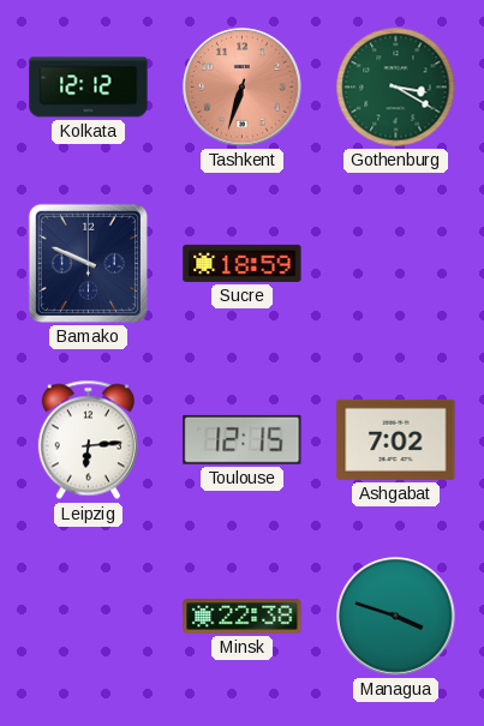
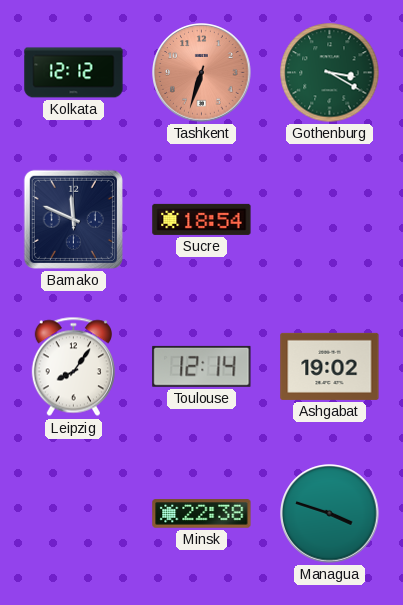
Bamako: 9:49 -> 11:49 (73, 219)
Sucre: 18:59 -> 18:54 (202, 219)
Leipzig: 6:14 -> 8:06 (73, 367)
Toulouse: 12:15 -> 12:14 (202, 366)
Ashgabat: 7:02 -> 19:02 (330, 366)
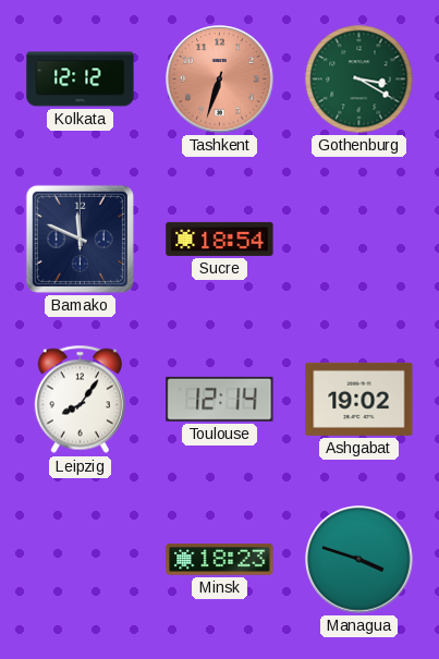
Minsk: 22:38 -> 18:23 (220, 560)
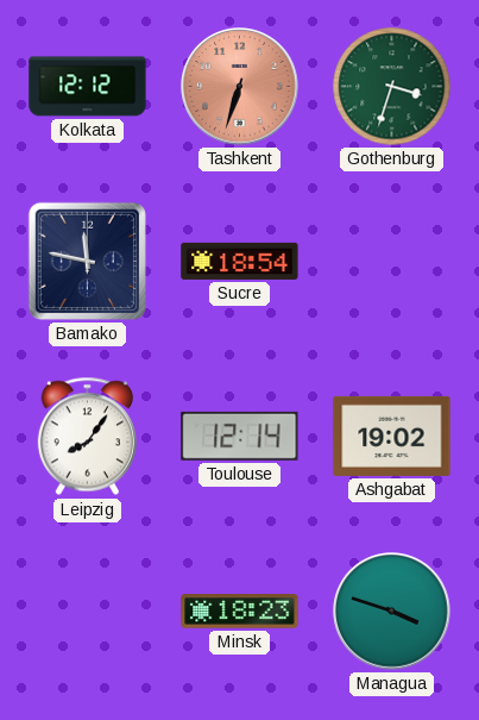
Gothenburg: 3:20 -> 3:33 (392, 87)
Bamako: 11:49 -> 11:47 (87, 261)
